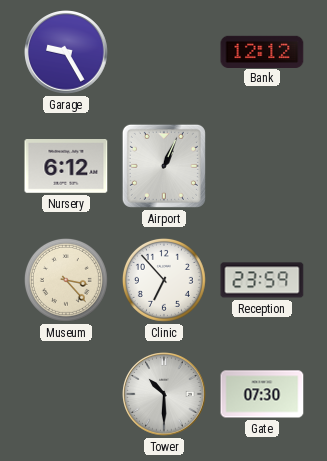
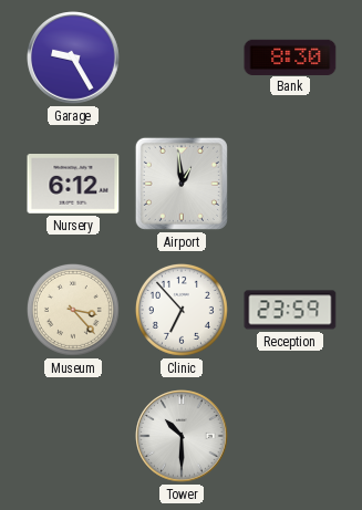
Bank: 12:12 -> 8:30 (290, 56)
Airport: 1:04 -> 12:59 (182, 184)
Gate: 07:30 -> none (262, 394)
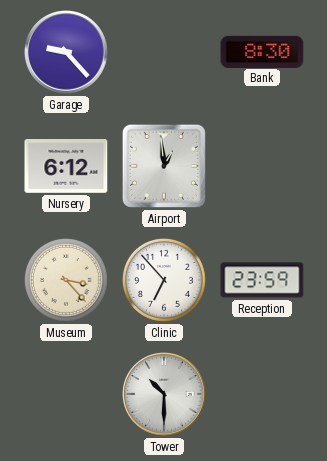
Garage: 9:25 -> 9:23 (66, 52)
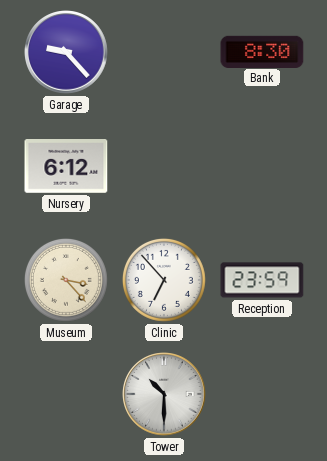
Airport: 12:59 -> none (164, 166)
